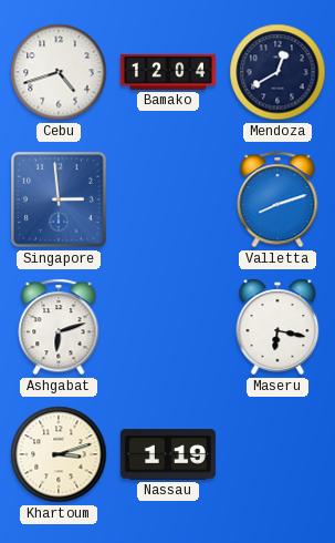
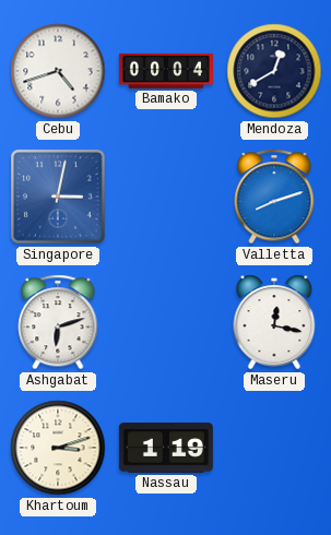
Bamako: 12:04 -> 00:04 (166, 71)
Singapore: 2:59 -> 3:02 (59, 198)
Maseru: 6:17 -> 12:17 (274, 322)
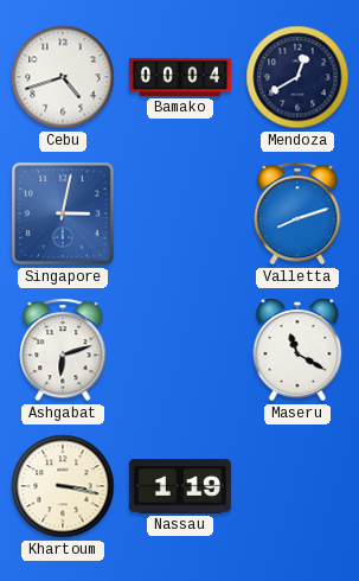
Maseru: 12:17 -> 11:20 (297, 350)
Khartoum: 3:12 -> 3:17 (63, 486)
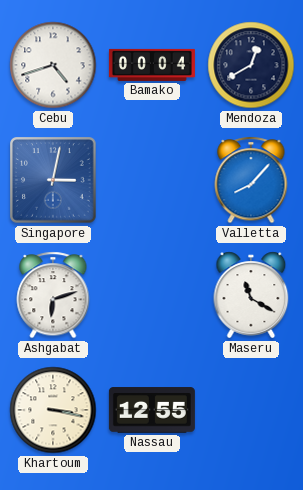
Valletta: 8:12 -> 8:07 (251, 180)
Nassau: 1:19 -> 12:55 (152, 410)
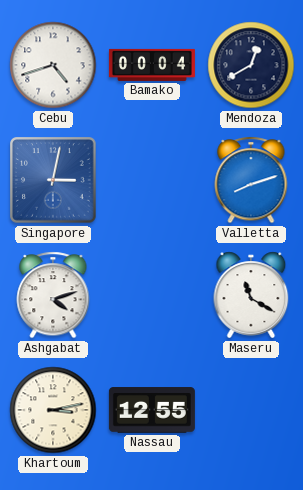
Valletta: 8:07 -> 8:12 (251, 180)
Ashgabat: 6:12 -> 4:12 (53, 295)
Khartoum: 3:17 -> 3:13 (53, 410)
